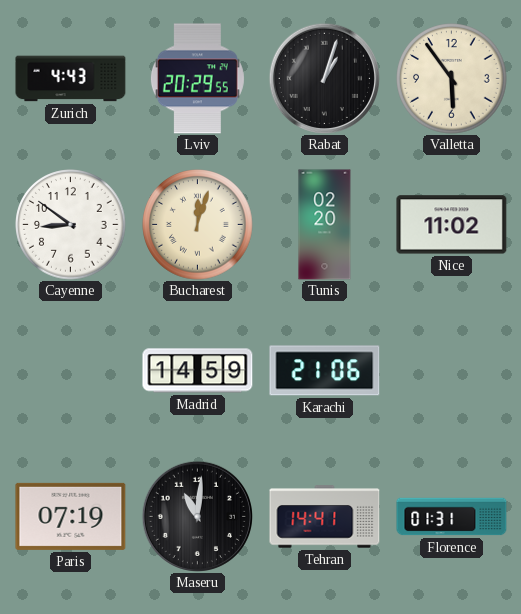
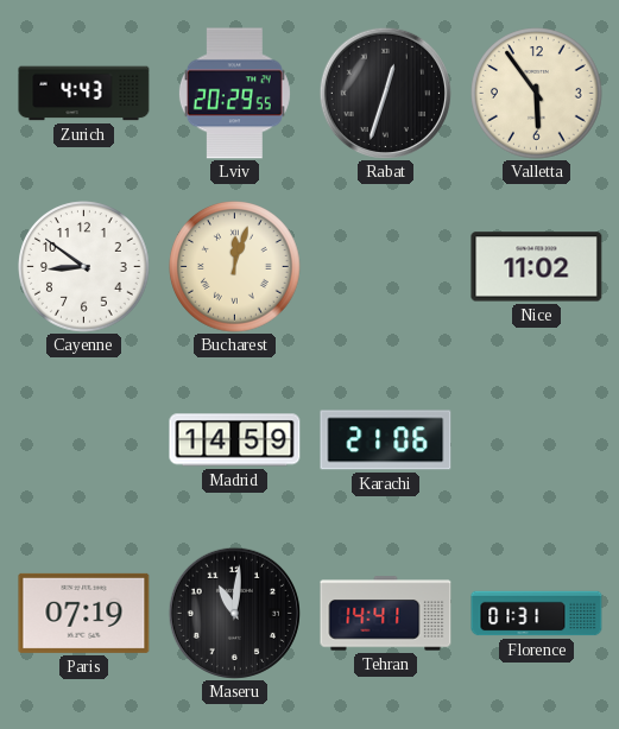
Rabat: 1:03 -> 12:33 (385, 93)
Tunis: 02:20 -> none (325, 225)
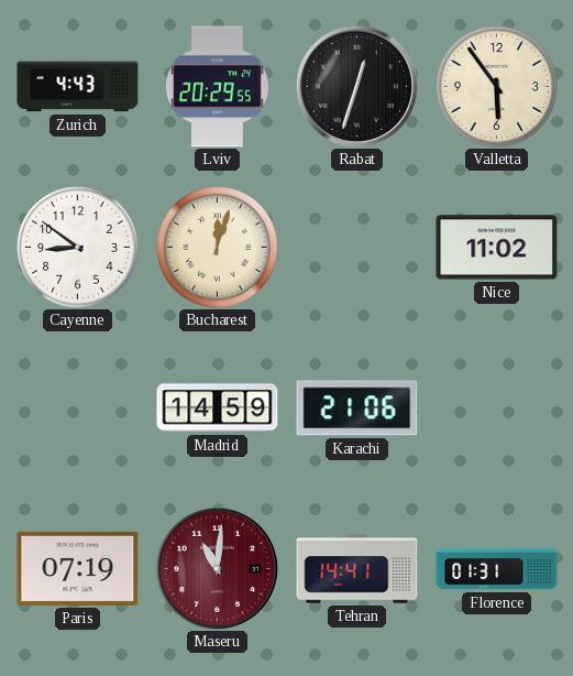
Maseru dial: black -> burgundy (217, 568)
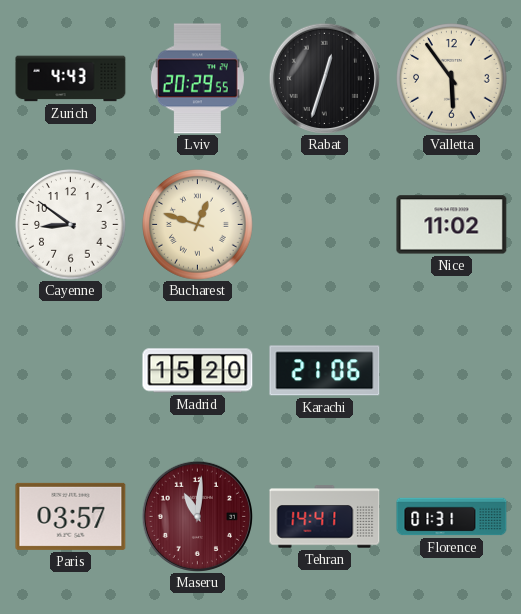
Bucharest: 12:03 -> 12:48 (198, 225)
Madrid: 14:59 -> 15:20 (198, 371)
Paris: 07:19 -> 03:57 (71, 516)
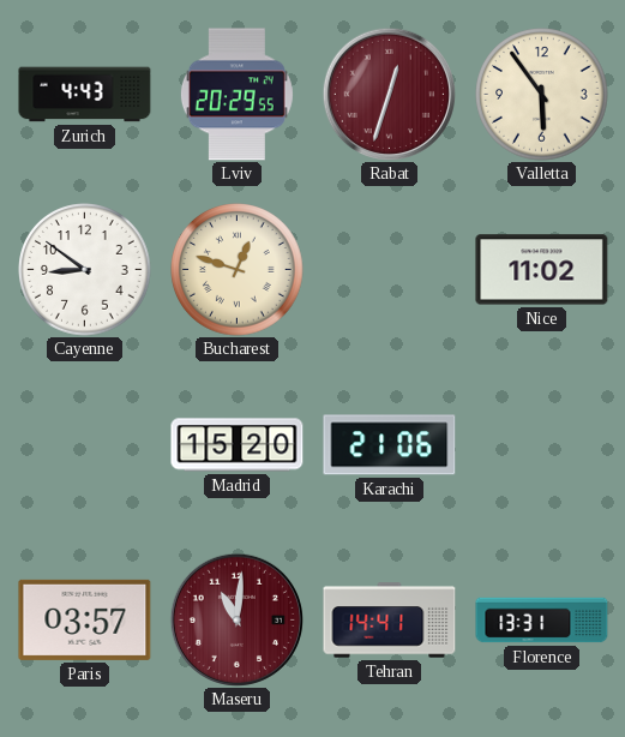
Rabat dial: black -> burgundy (389, 94)
Florence: 01:31 -> 13:31 (542, 621)
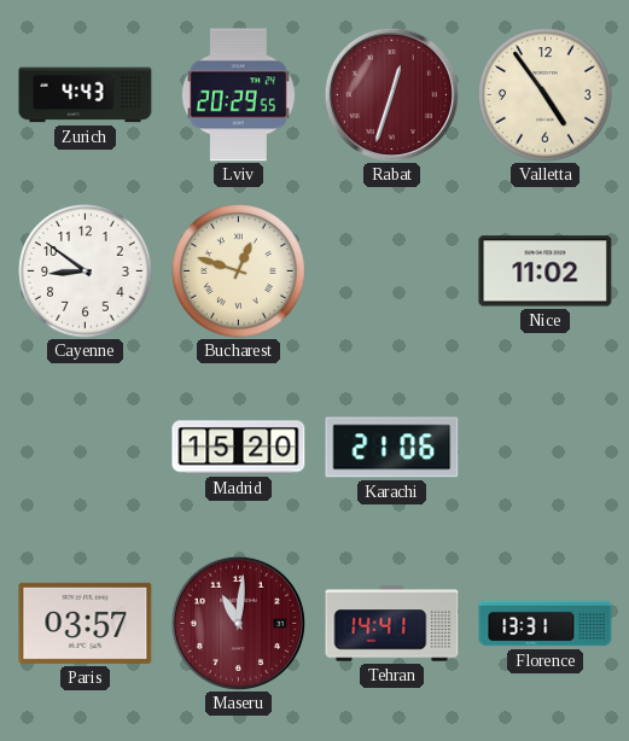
Valletta: 5:54 -> 4:54 (546, 95)
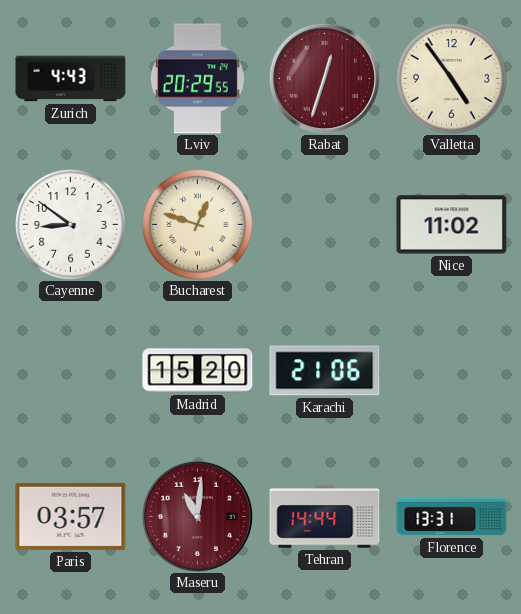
Tehran: 14:41 -> 14:44 (325, 517)
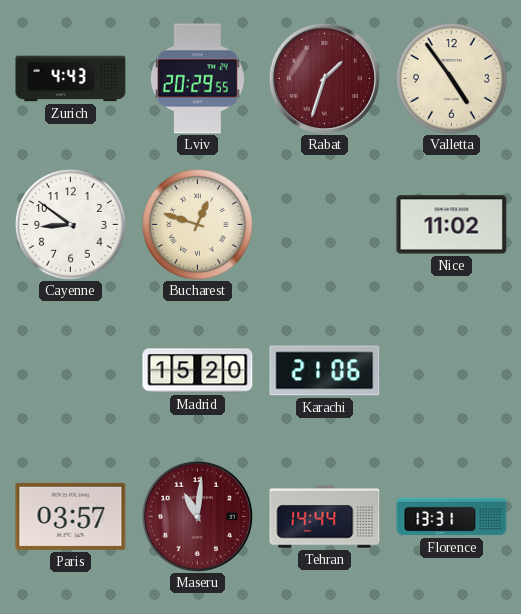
Rabat: 12:33 -> 1:33 (324, 78)
